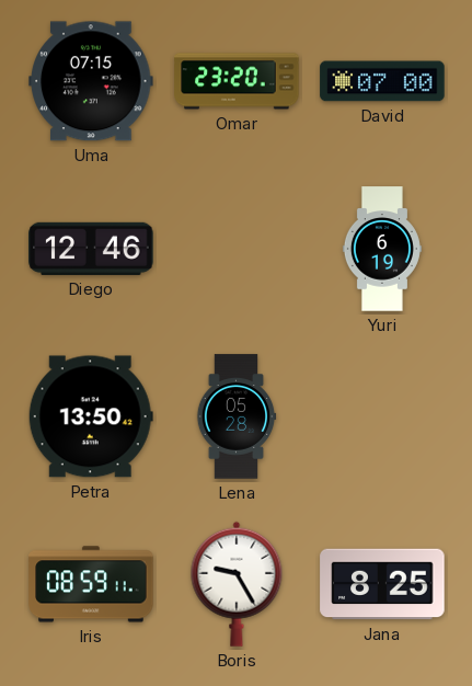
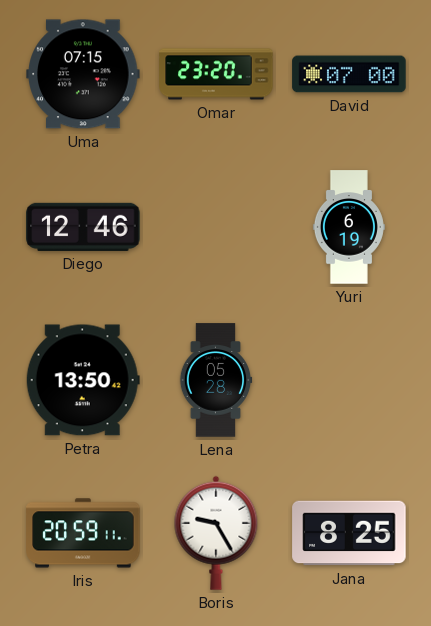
Iris: 08:59 -> 20:59 (83, 533)
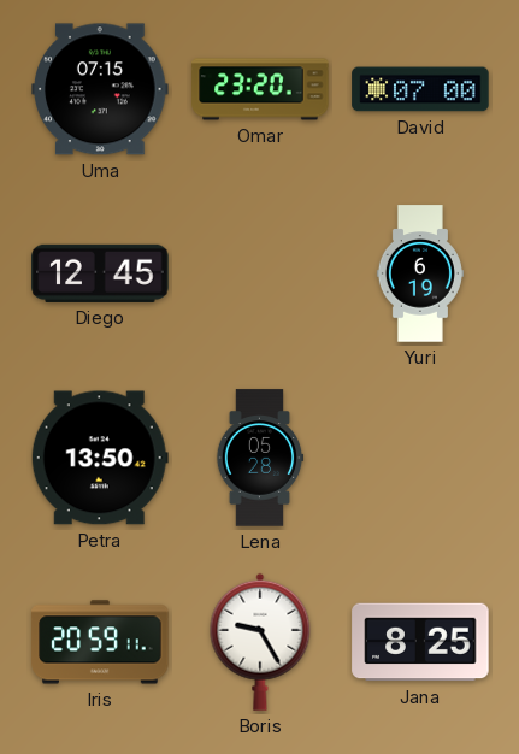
Diego: 12:46 -> 12:45 (100, 273)
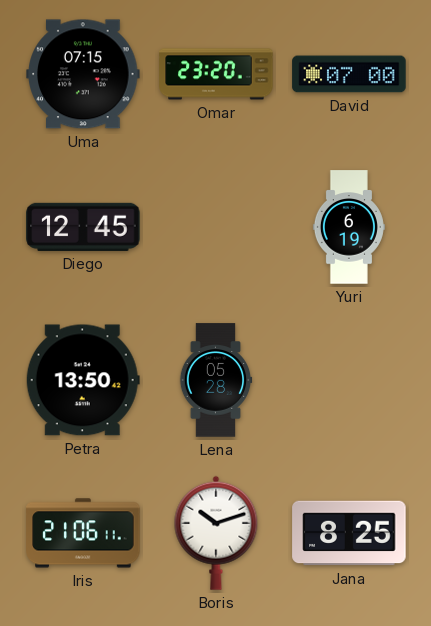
Iris: 20:59 -> 21:06 (83, 533)
Boris: 9:25 -> 10:12 (216, 533)
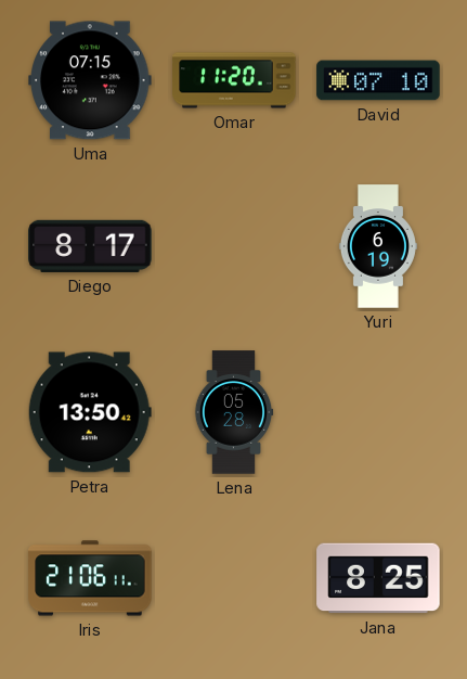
Omar: 23:20 -> 11:20 (234, 80)
David: 07:00 -> 07:10 (378, 80)
Diego: 12:45 -> 8:17 (90, 246)
Boris: 10:12 -> none (216, 533)
